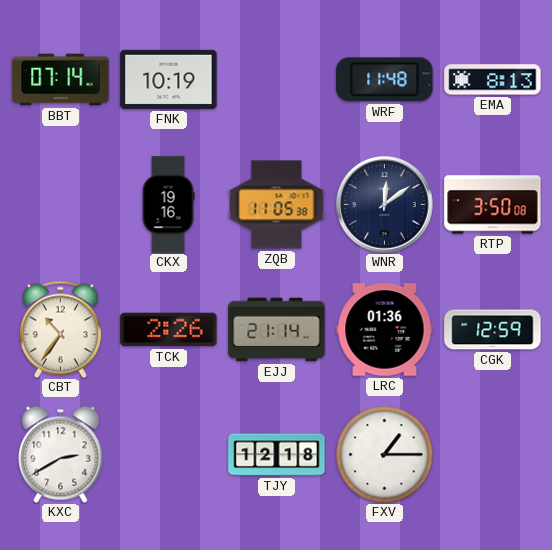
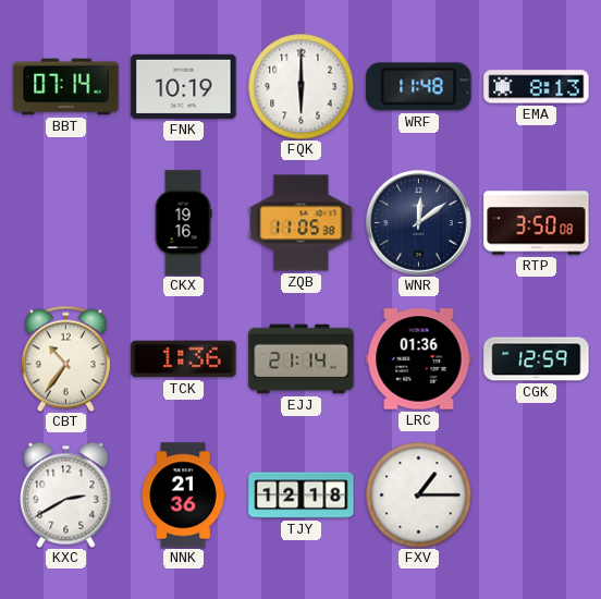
FQK: none -> 6:00 (300, 86)
TCK: 2:26 -> 1:36 (184, 359)
NNK: none -> 21:36 (183, 496)
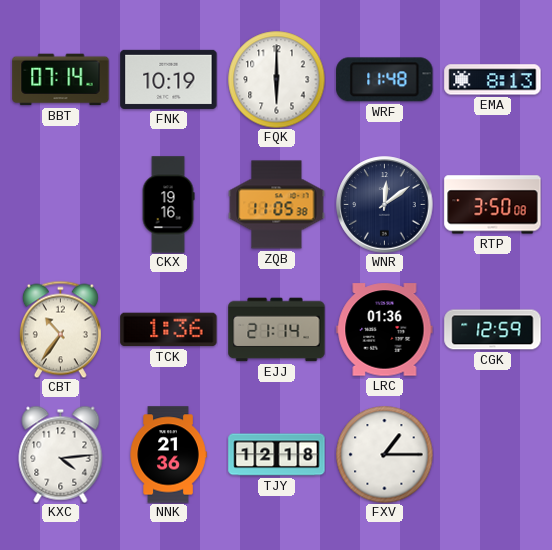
KXC: 2:40 -> 4:14 (61, 454)
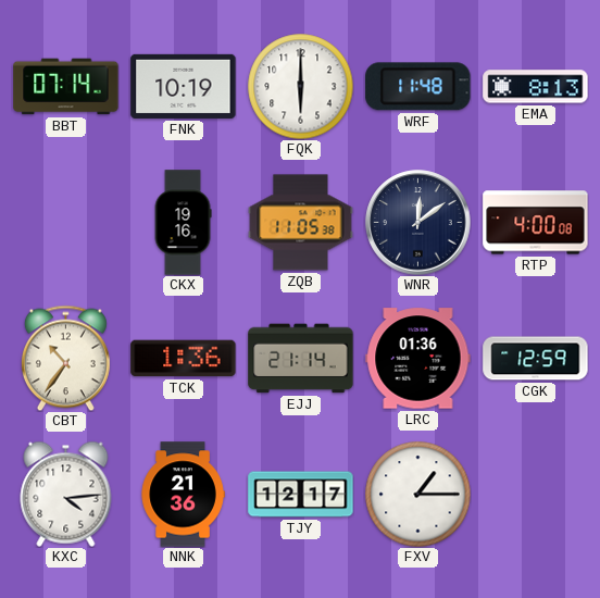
RTP: 3:50 -> 4:00 (536, 223)
TJY: 12:18 -> 12:17 (301, 495)
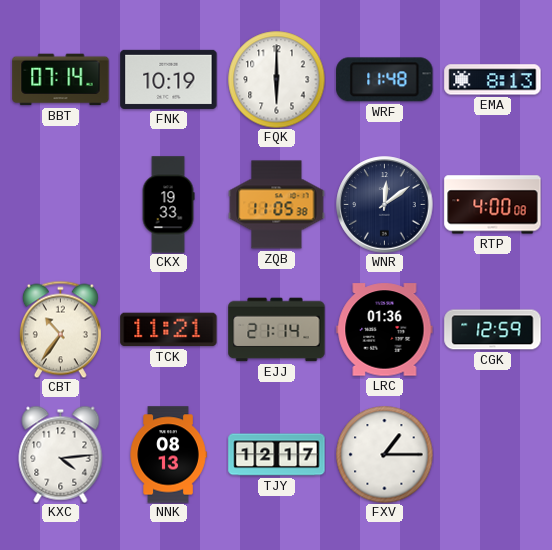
CKX: 19:16 -> 19:33 (168, 205)
TCK: 1:36 -> 11:21 (169, 330)
NNK: 21:36 -> 08:13 (168, 455)
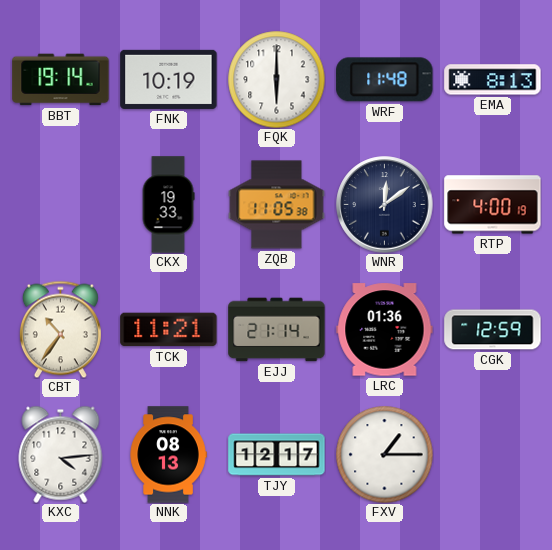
BBT: 07:14 -> 19:14 (61, 80)
RTP: 4:00:08 -> 4:00:19 (493, 205)
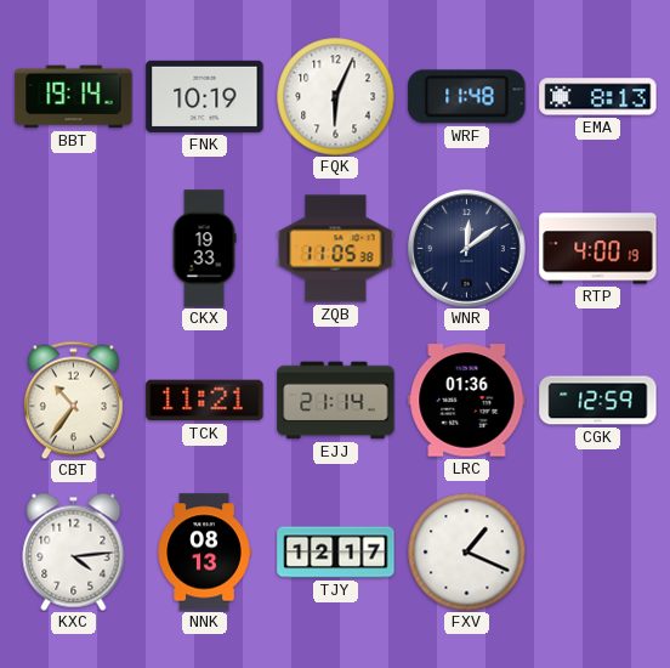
FQK: 6:00 -> 6:04 (335, 96)
FXV: 1:15 -> 1:19 (466, 551)
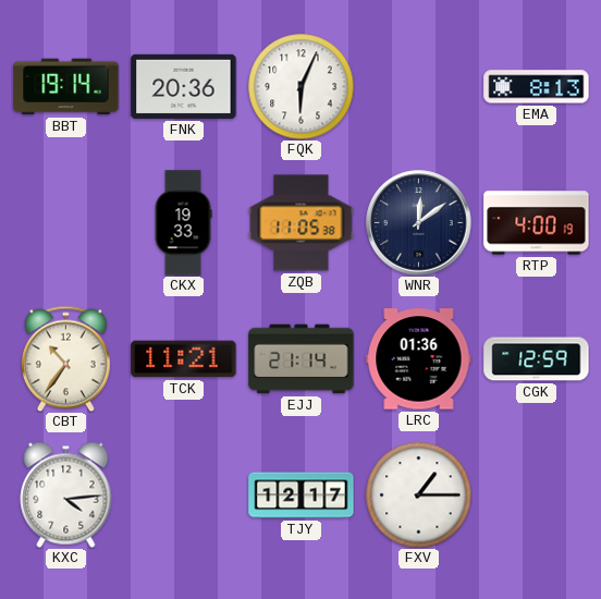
FNK: 10:19 -> 20:36 (184, 86)
WRF: 11:48 -> none (467, 97)
NNK: 08:13 -> none (204, 553)
FXV: 1:19 -> 1:15 (418, 494)
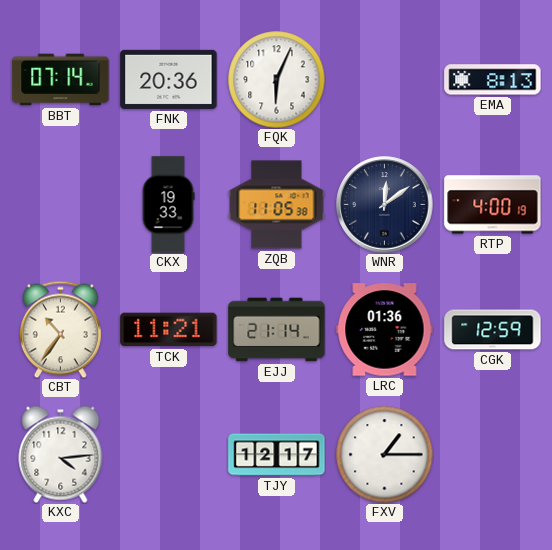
BBT: 19:14 -> 07:14 (61, 80)
